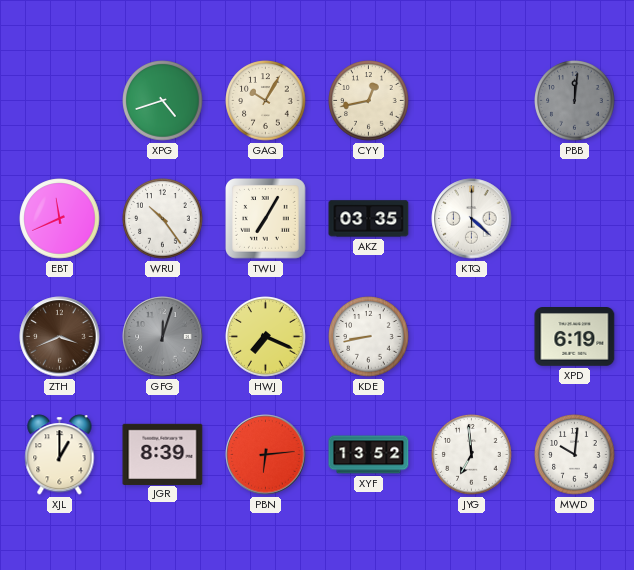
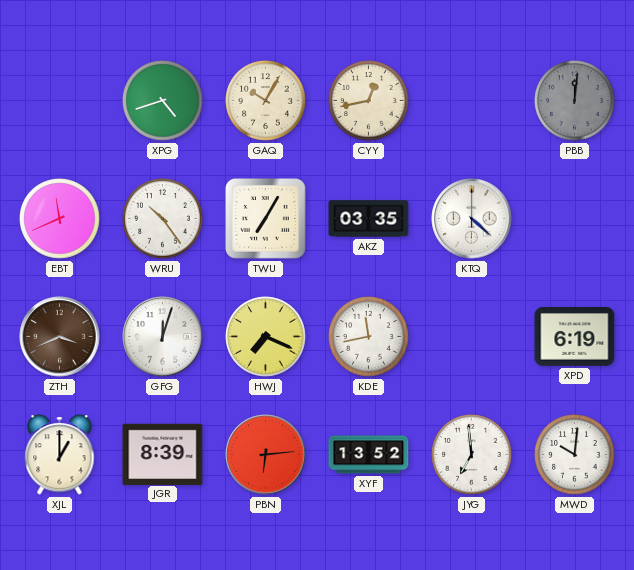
GFG dial: grey -> white (163, 337)
KDE: 8:43 -> 11:43 (369, 337)
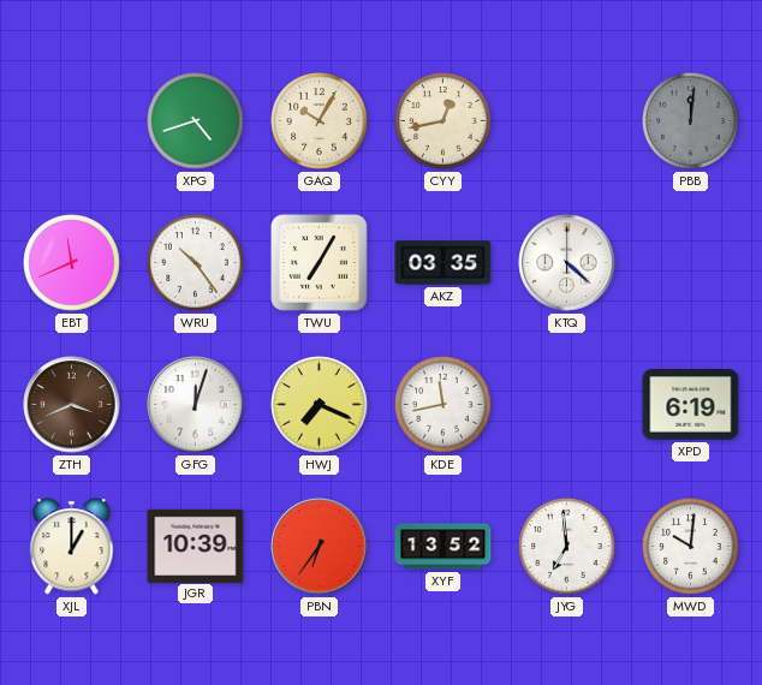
JGR: 8:39 -> 10:39 (196, 546)
PBN: 6:14 -> 6:36 (320, 547)
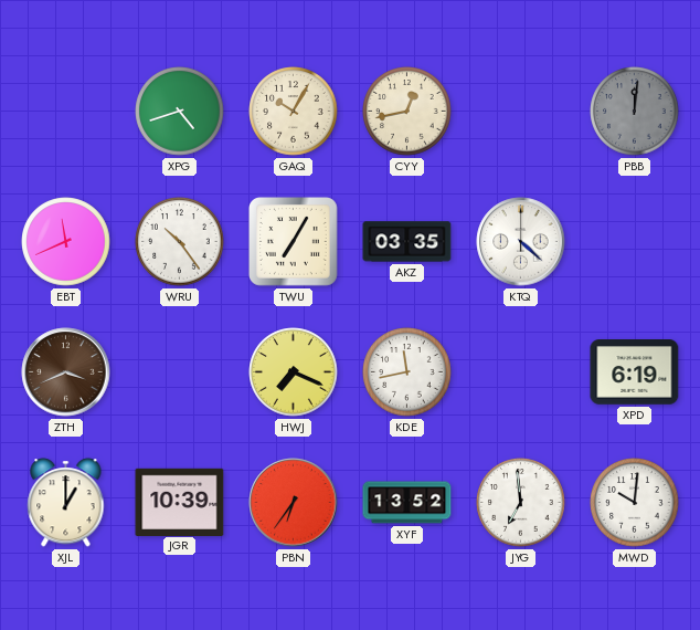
GFG: 12:03 -> none (196, 405)
